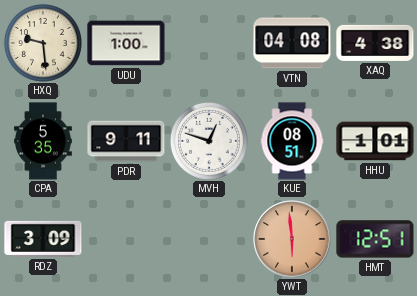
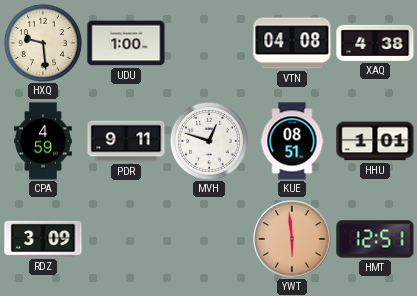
CPA: 5:35 -> 4:59 (43, 141)
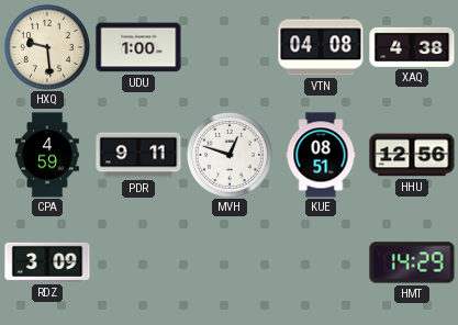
HHU: 1:01 -> 12:56 (412, 155)
YWT: 5:59 -> none (292, 239)
HMT: 12:51 -> 14:29 (412, 262)
